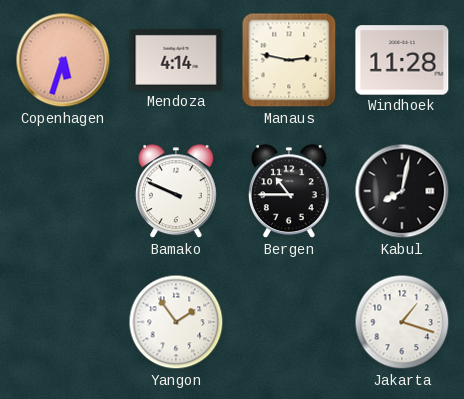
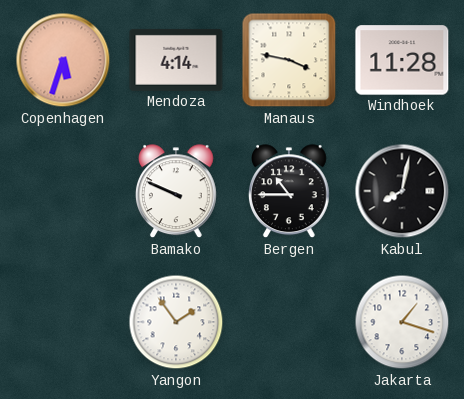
Manaus: 2:47 -> 3:47 (289, 60)
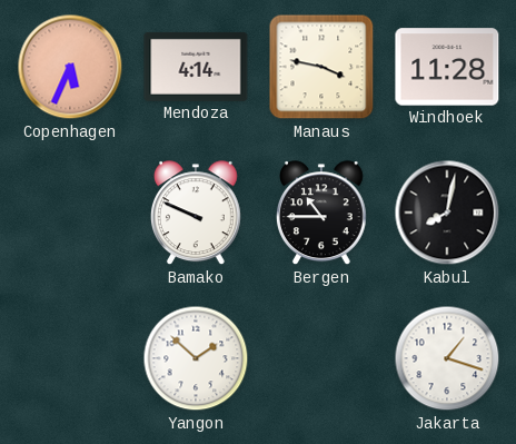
Copenhagen: 5:33 -> 5:34 (70, 67)
Yangon: 1:54 -> 1:52 (196, 358)
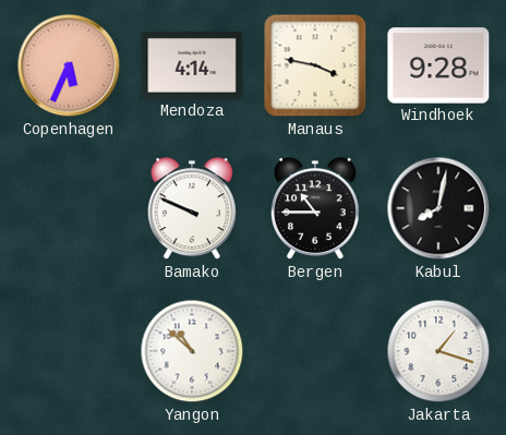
Windhoek: 11:28 -> 9:28 (438, 65)
Yangon: 1:52 -> 10:52 (192, 351)
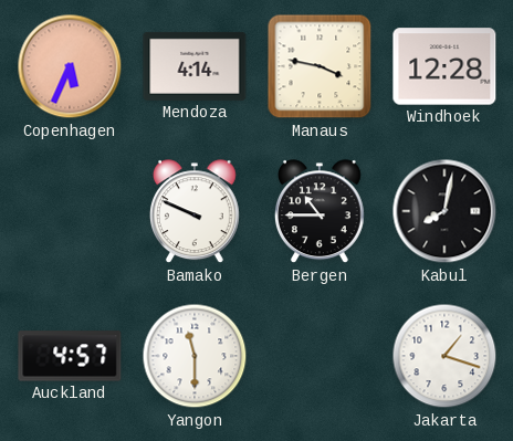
Windhoek: 9:28 -> 12:28 (444, 66)
Auckland: none -> 4:57 (70, 356)
Yangon: 10:52 -> 11:30 (195, 356)
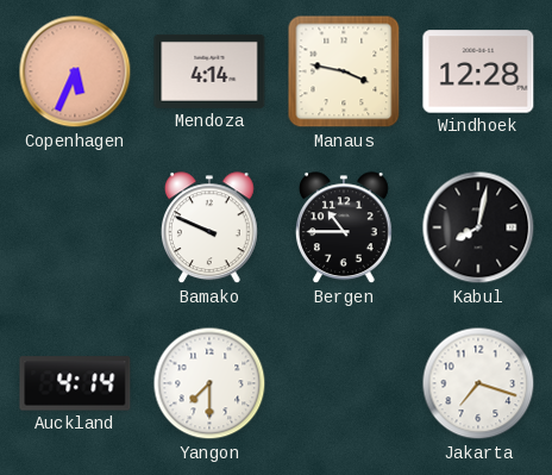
Auckland: 4:57 -> 4:14 (75, 383)
Yangon: 11:30 -> 7:30 (209, 383)
Jakarta: 1:18 -> 7:18 (478, 383)
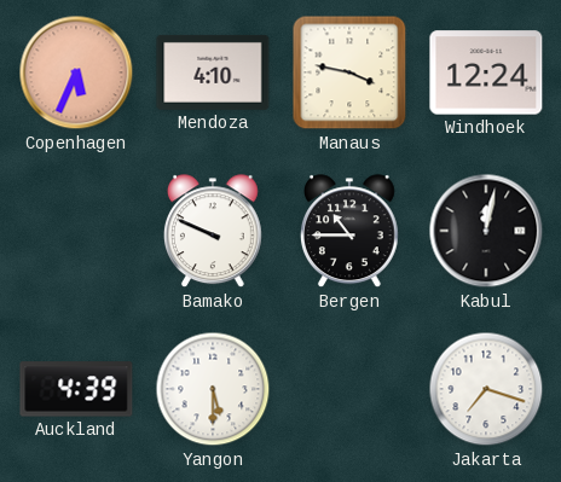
Mendoza: 4:14 -> 4:10 (213, 72)
Windhoek: 12:28 -> 12:24 (486, 72)
Kabul: 8:02 -> 12:02 (486, 231)
Auckland: 4:14 -> 4:39 (76, 389)
Yangon: 7:30 -> 5:30 (213, 389)
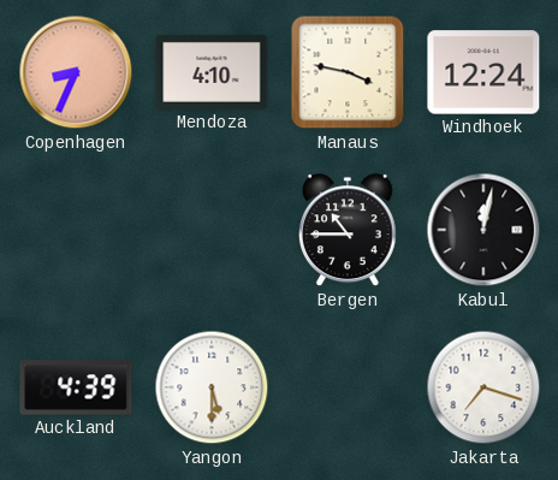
Copenhagen: 5:34 -> 8:34 (76, 72)
Bamako: 9:49 -> none (213, 232)
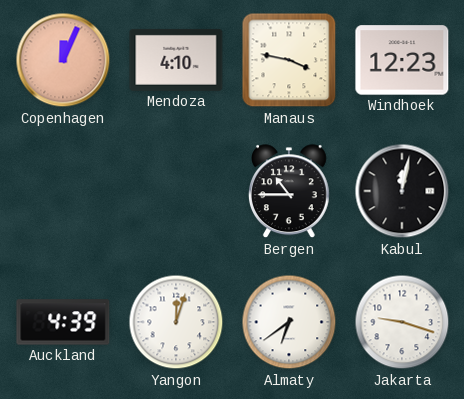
Copenhagen: 8:34 -> 12:04 (63, 60)
Windhoek: 12:24 -> 12:23 (402, 60)
Yangon: 5:30 -> 12:03 (176, 322)
Almaty: none -> 6:39 (289, 322)
Jakarta: 7:18 -> 9:18 (402, 322)
